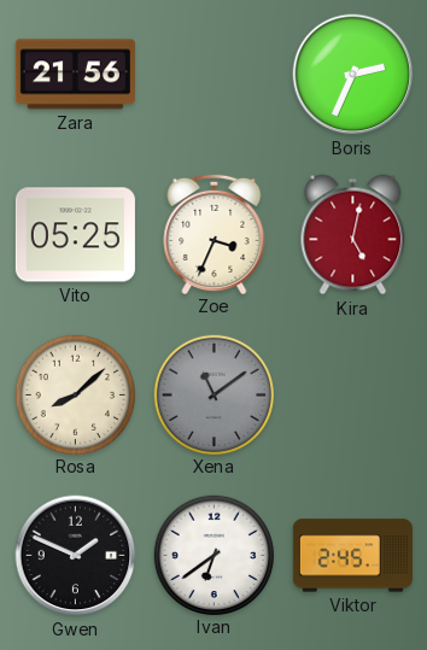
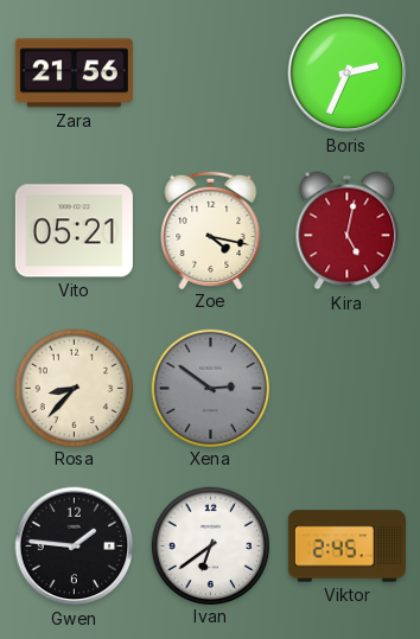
Vito: 05:25 -> 05:21 (74, 231)
Zoe: 3:34 -> 4:17 (211, 229)
Rosa: 8:08 -> 8:37 (74, 388)
Xena: 11:09 -> 2:51 (210, 388)
Gwen: 1:49 -> 1:46 (75, 547)
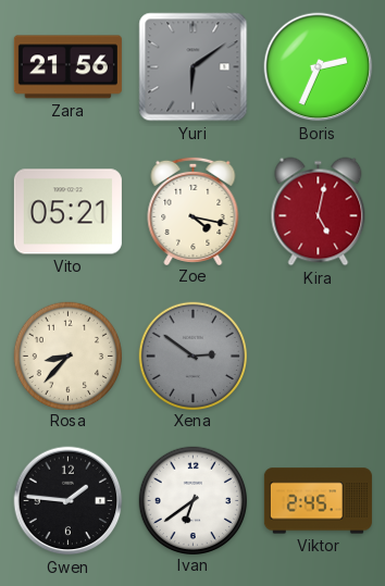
Yuri: none -> 6:09 (194, 67)
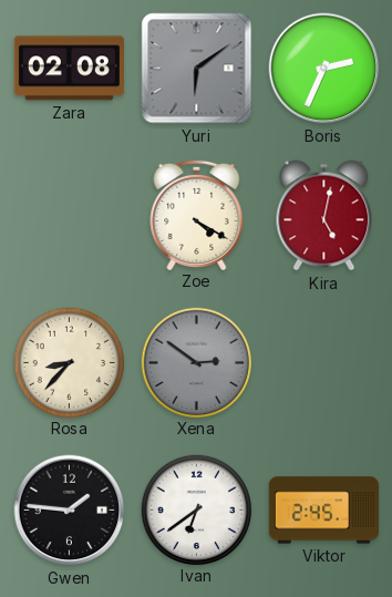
Zara: 21:56 -> 02:08 (69, 69)
Vito: 05:21 -> none (67, 212)
Zoe: 4:17 -> 4:20 (197, 214)
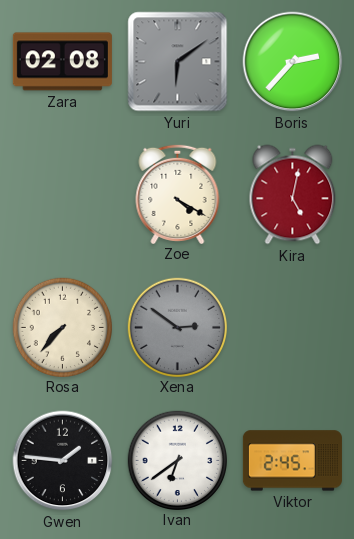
Boris: 2:34 -> 2:37 (293, 62)
Rosa: 8:37 -> 7:37 (62, 327)
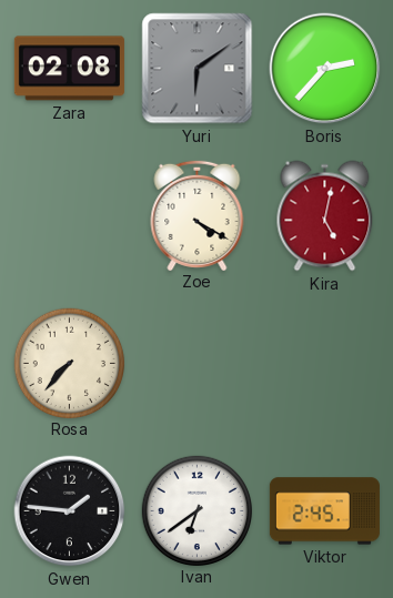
Xena: 2:51 -> none (177, 327)
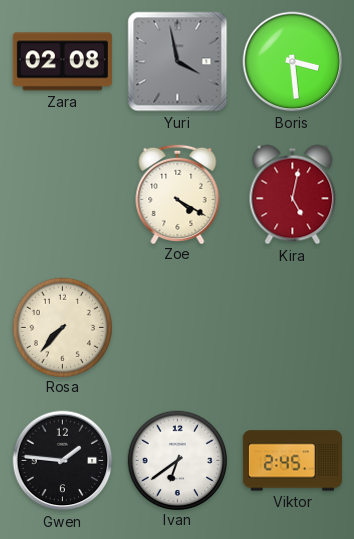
Yuri: 6:09 -> 3:58 (178, 62)
Boris: 2:37 -> 3:29 (293, 62)
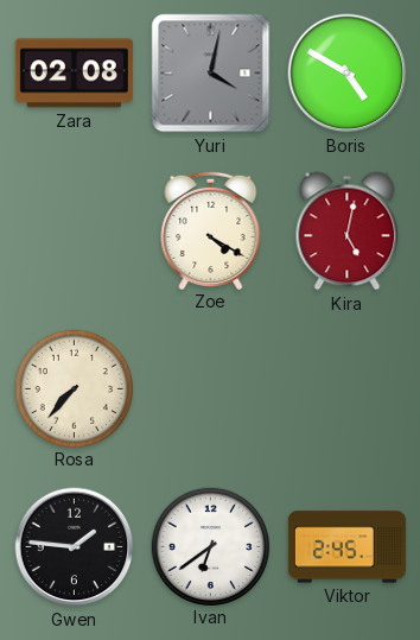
Yuri: 3:58 -> 4:02 (211, 74)
Boris: 3:29 -> 4:50 (348, 74)
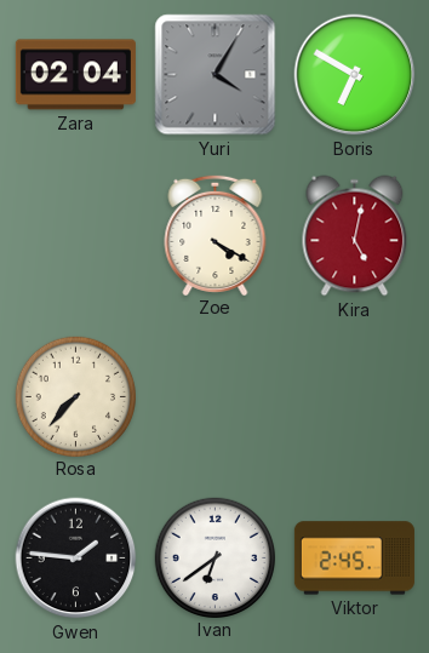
Zara: 02:08 -> 02:04 (75, 75)
Yuri: 4:02 -> 4:05 (216, 75)
Boris: 4:50 -> 6:50 (355, 75)
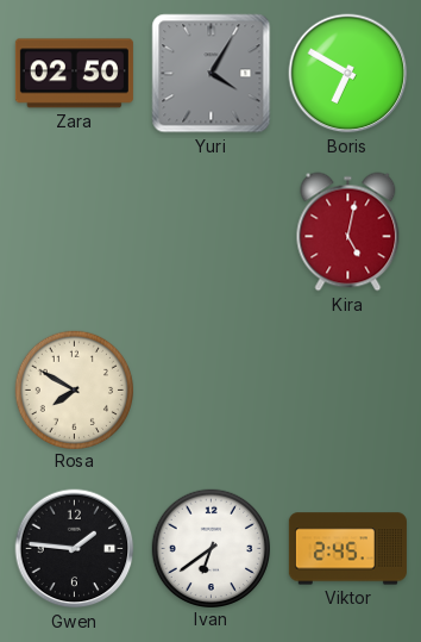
Zara: 02:04 -> 02:50 (74, 74)
Zoe: 4:20 -> none (216, 234)
Rosa: 7:37 -> 7:50 (74, 389)
